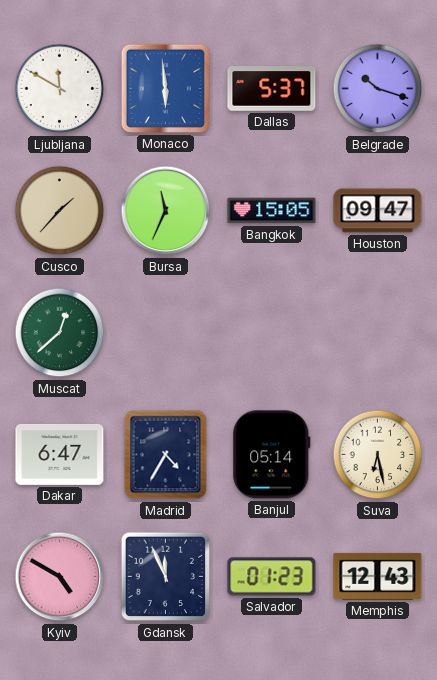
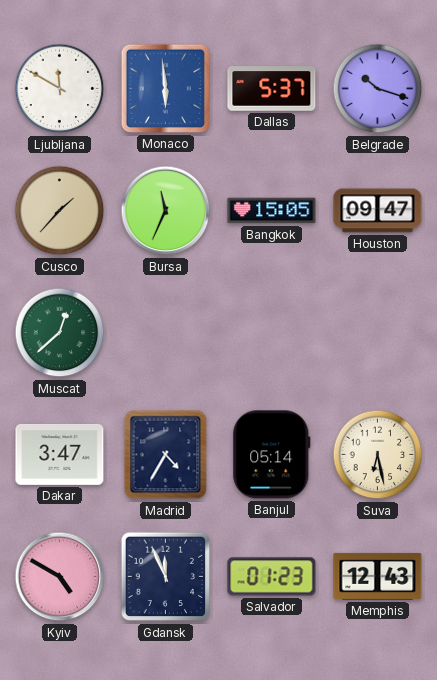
Dakar: 6:47 -> 3:47 (60, 454)
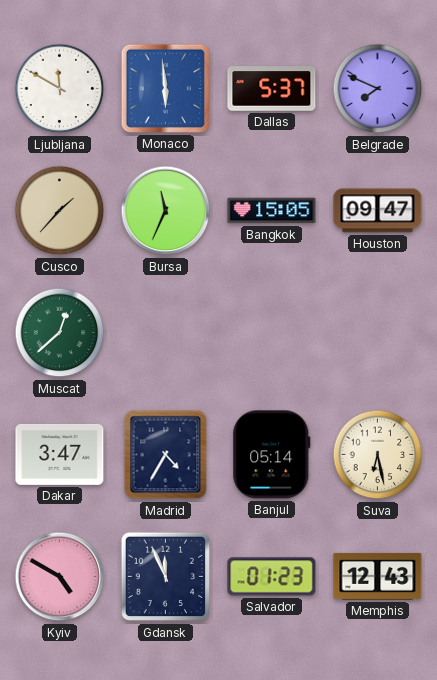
Belgrade: 10:18 -> 7:49 (378, 89)
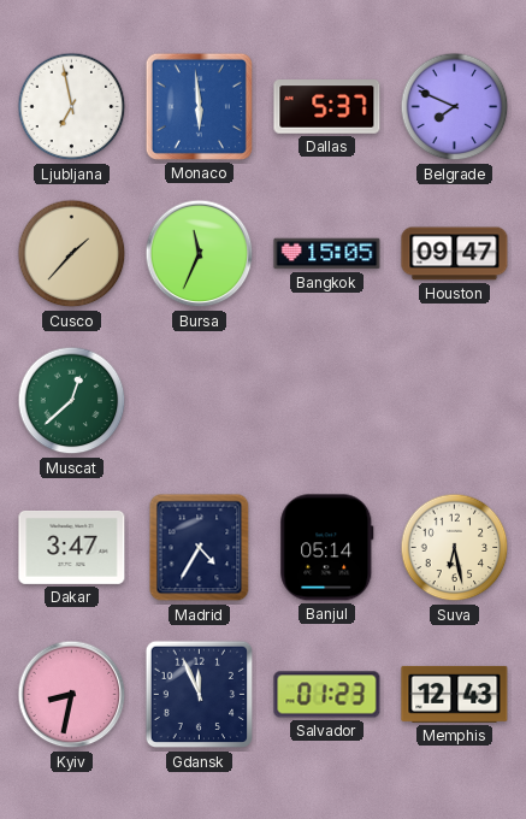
Ljubljana: 11:50 -> 6:58 (72, 107)
Kyiv: 4:50 -> 8:32 (72, 695)
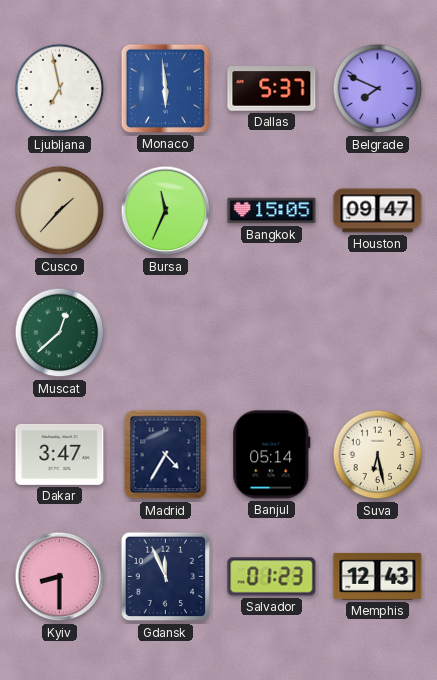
Kyiv: 8:32 -> 8:30 (60, 577)
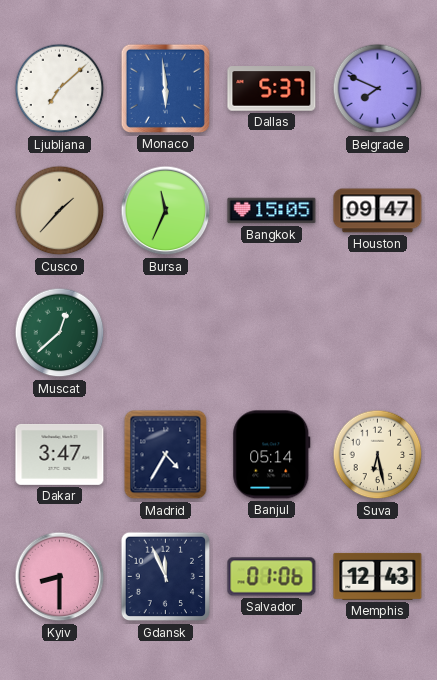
Ljubljana: 6:58 -> 7:08 (60, 89)
Salvador: 01:23 -> 01:06 (272, 577)
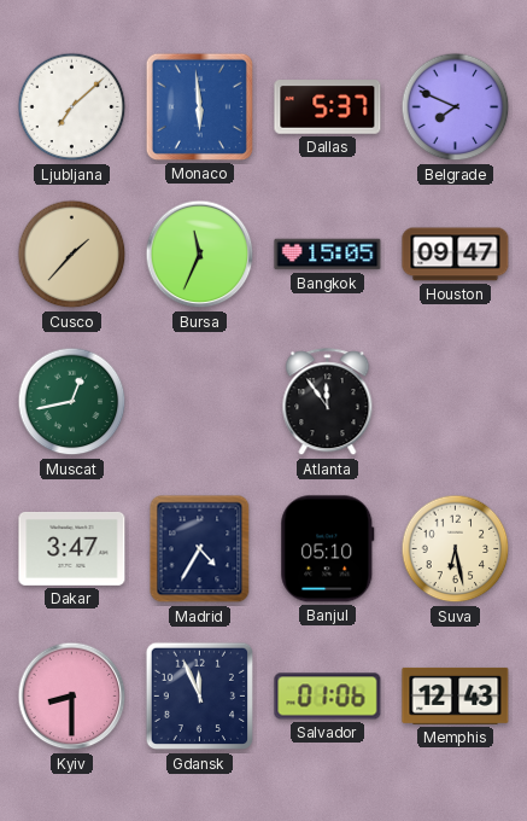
Muscat: 12:38 -> 12:43 (72, 402)
Atlanta: none -> 11:54 (328, 402)
Banjul: 05:14 -> 05:10 (328, 549)
